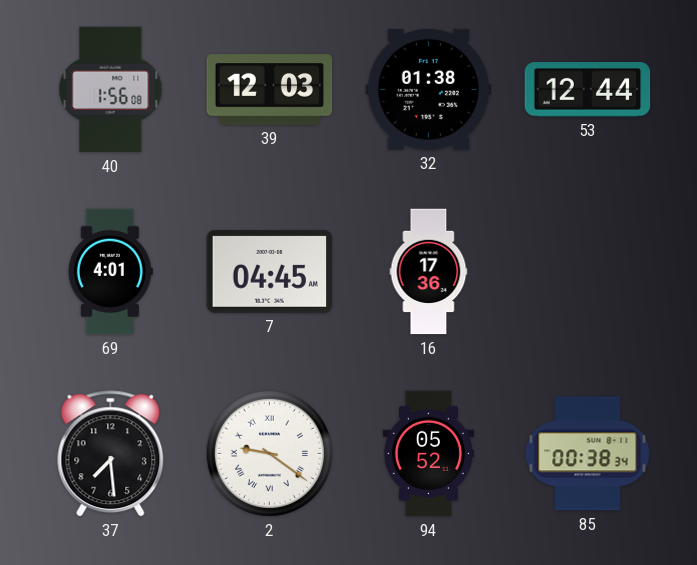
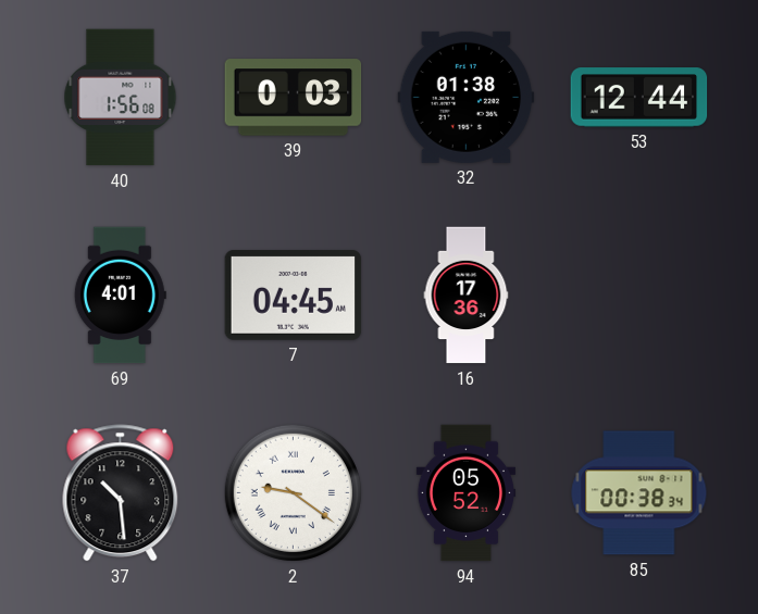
39: 12:03 -> 0:03 (294, 98)
37: 7:29 -> 10:29 (121, 493)
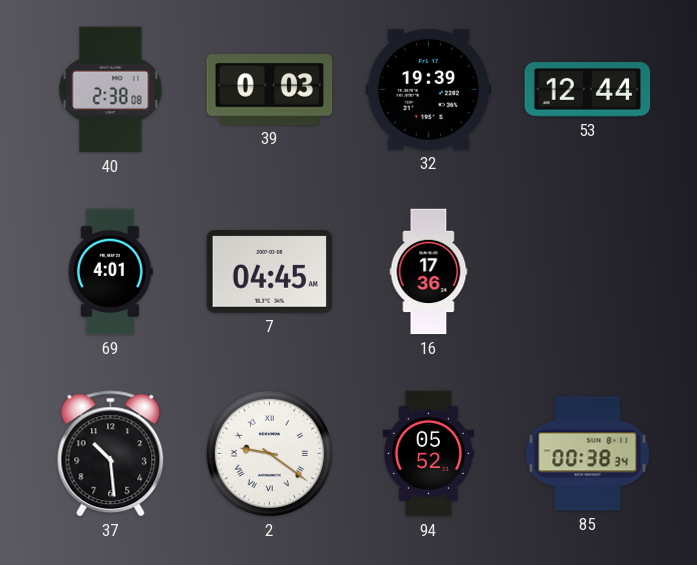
40: 1:56 -> 2:38 (111, 90)
32: 01:38 -> 19:39 (429, 89)
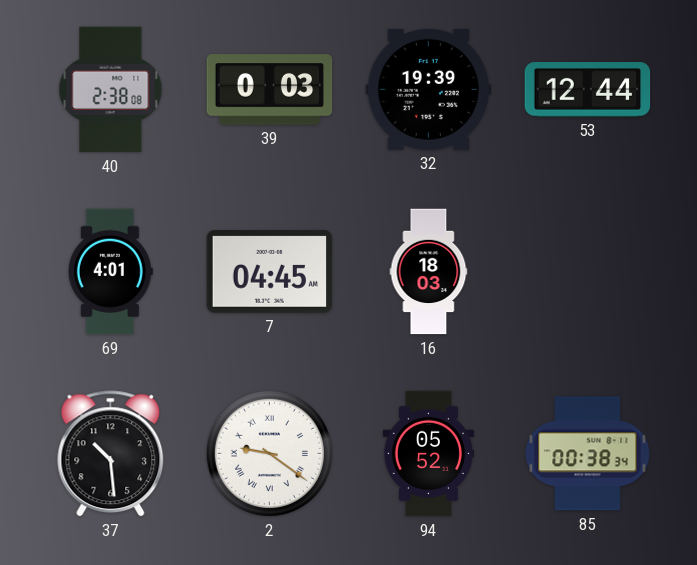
16: 17:36 -> 18:03 (429, 272)
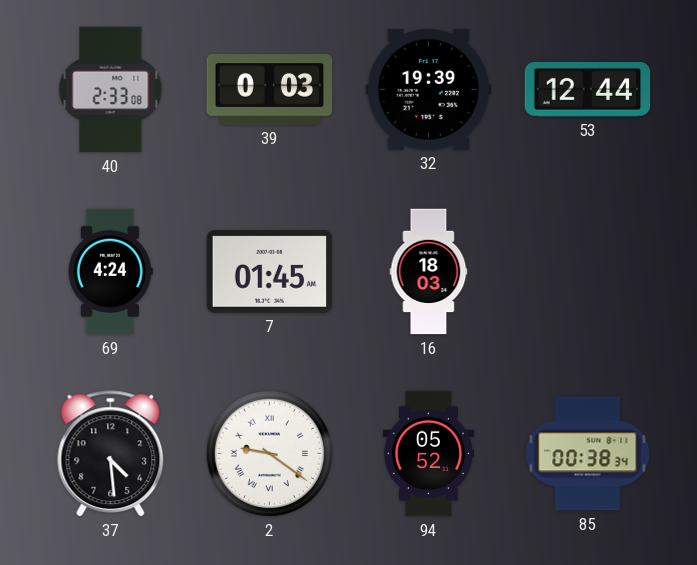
40: 2:38 -> 2:33 (111, 90)
69: 4:01 -> 4:24 (110, 272)
7: 04:45 -> 01:45 (270, 272)
37: 10:29 -> 4:29 (111, 454)
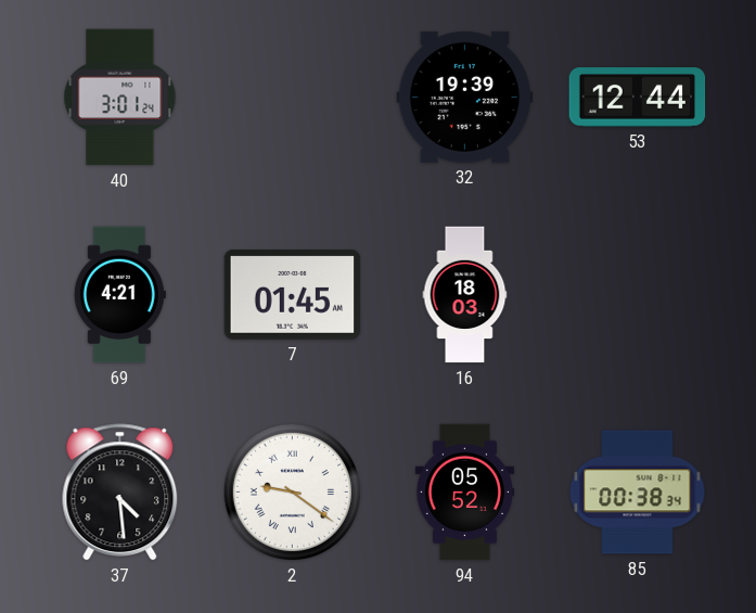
40: 2:33 -> 3:01 (120, 98)
39: 0:03 -> none (270, 90)
69: 4:24 -> 4:21 (119, 295)
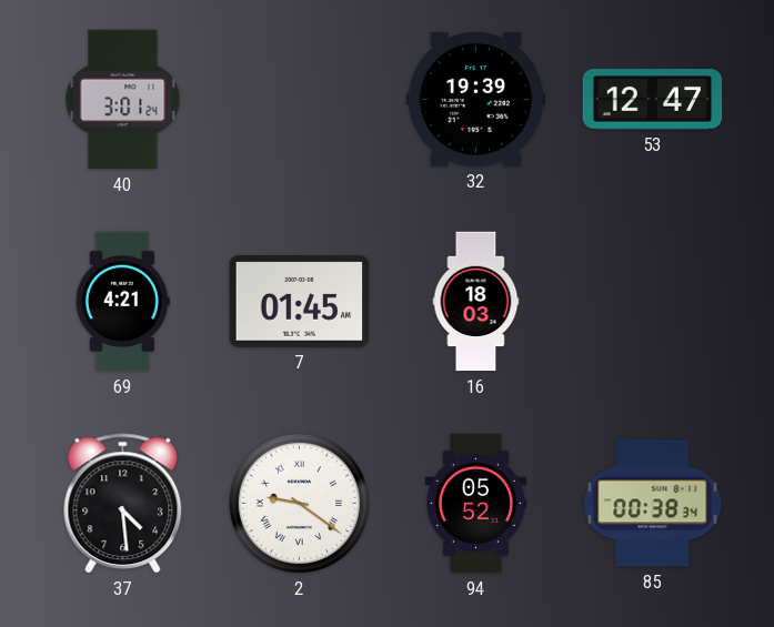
53: 12:44 -> 12:47 (653, 100)
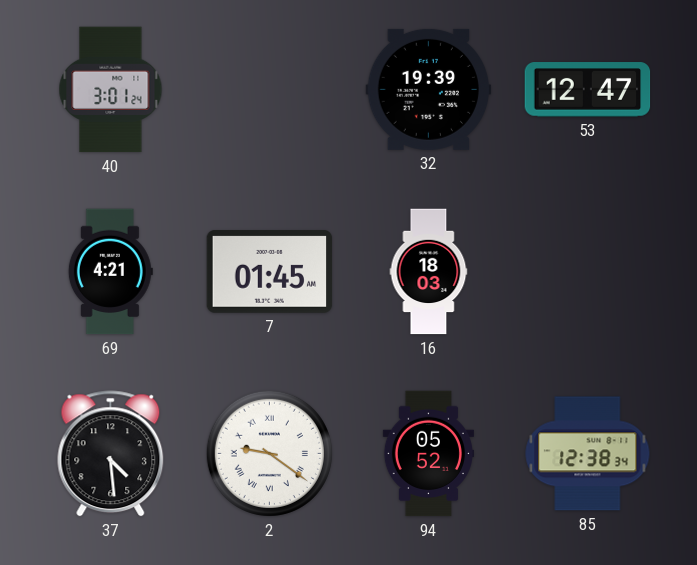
85: 00:38 -> 12:38 (588, 454)
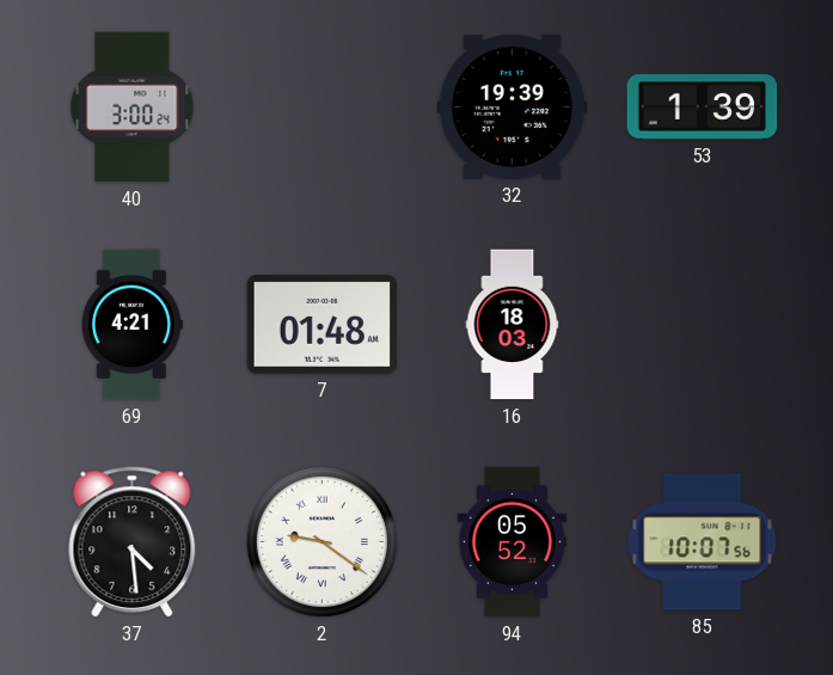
40: 3:01 -> 3:00 (133, 108)
53: 12:47 -> 1:39 (703, 108)
7: 01:45 -> 01:48 (323, 325)
85: 12:38 -> 10:07 (703, 542)
